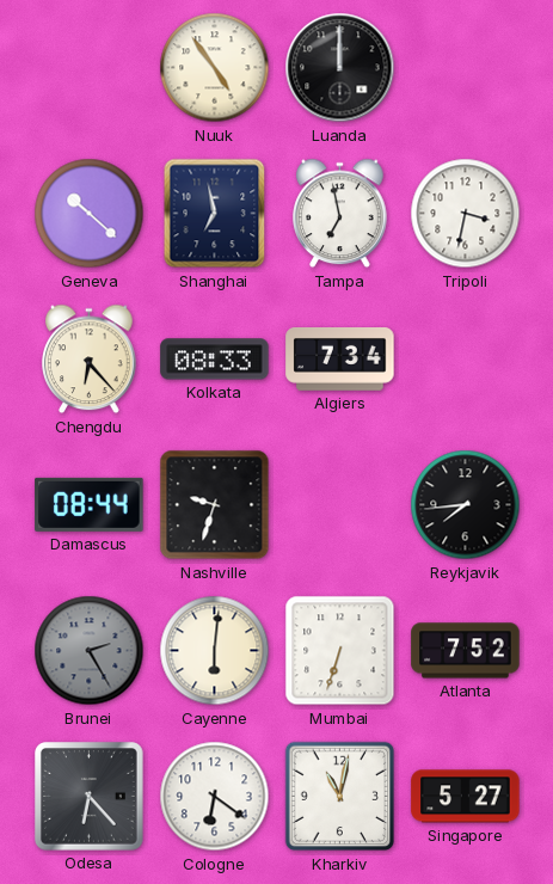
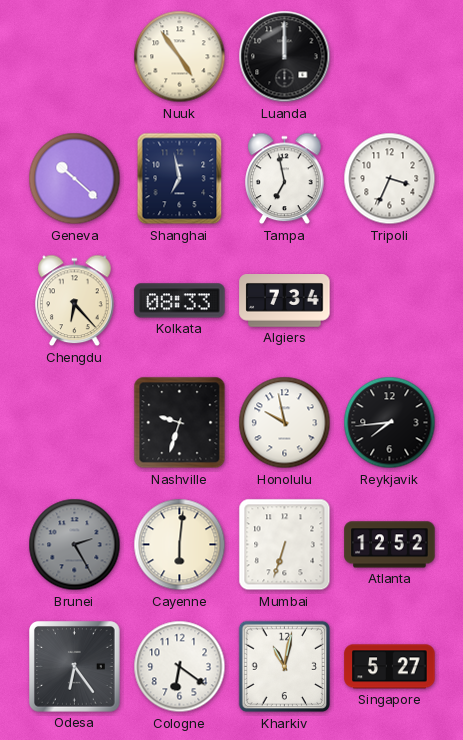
Tripoli: 3:32 -> 3:34 (390, 179)
Damascus: 08:44 -> none (90, 504)
Honolulu: none -> 9:58 (285, 423)
Atlanta: 7:52 -> 12:52 (390, 545)
Odesa: 6:23 -> 6:24 (75, 667)
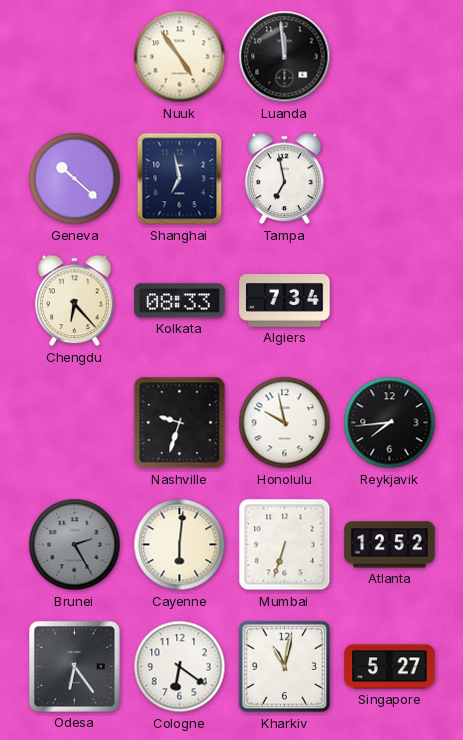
Luanda: 12:00 -> 11:59 (285, 57)
Tripoli: 3:34 -> none (390, 179)
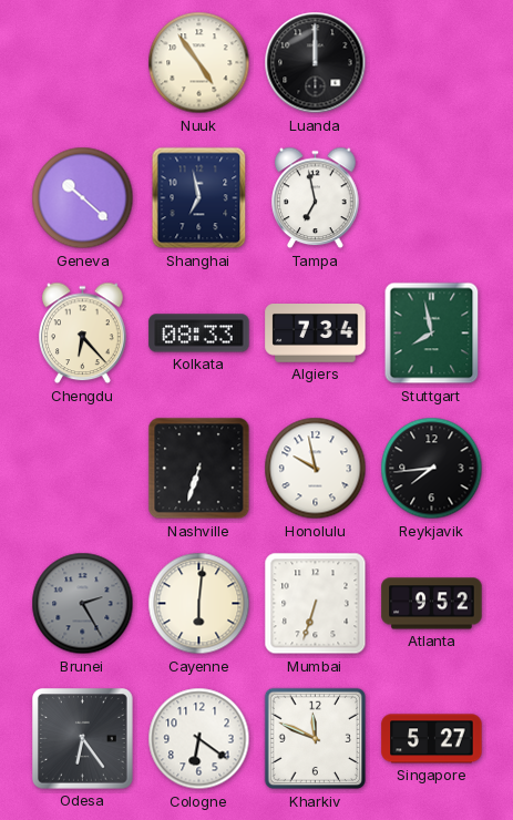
Luanda: 11:59 -> 12:00 (316, 63)
Stuttgart: none -> 7:58 (432, 334)
Nashville: 9:33 -> 6:33 (199, 469)
Atlanta: 12:52 -> 9:52 (432, 604)
Kharkiv: 11:02 -> 11:49 (316, 739)
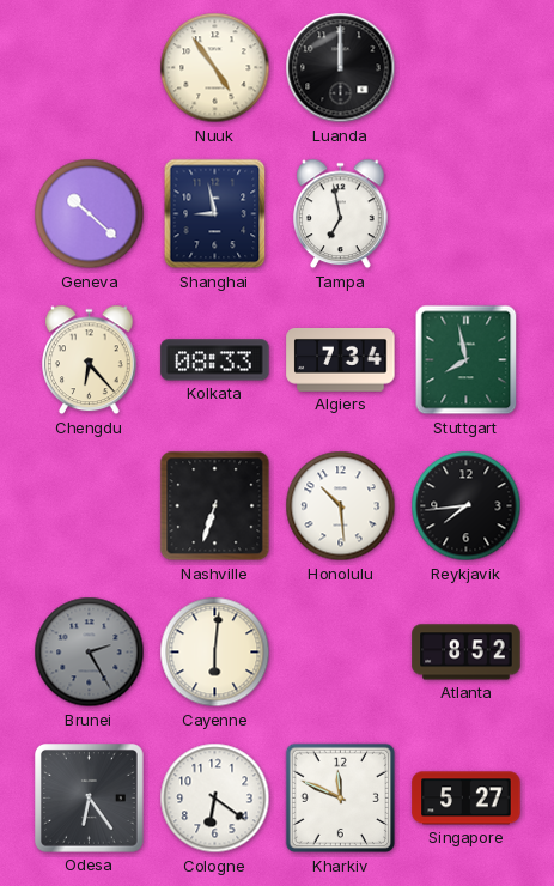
Shanghai: 6:58 -> 8:58 (215, 214)
Honolulu: 9:58 -> 10:29 (341, 506)
Mumbai: 6:33 -> none (316, 604)
Atlanta: 9:52 -> 8:52 (467, 653)
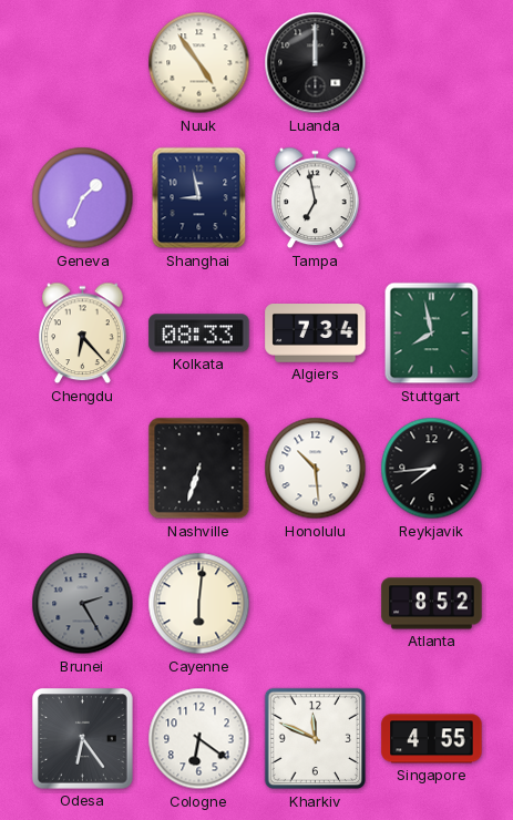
Geneva: 10:22 -> 1:34 (83, 198)
Singapore: 5:27 -> 4:55 (432, 739)
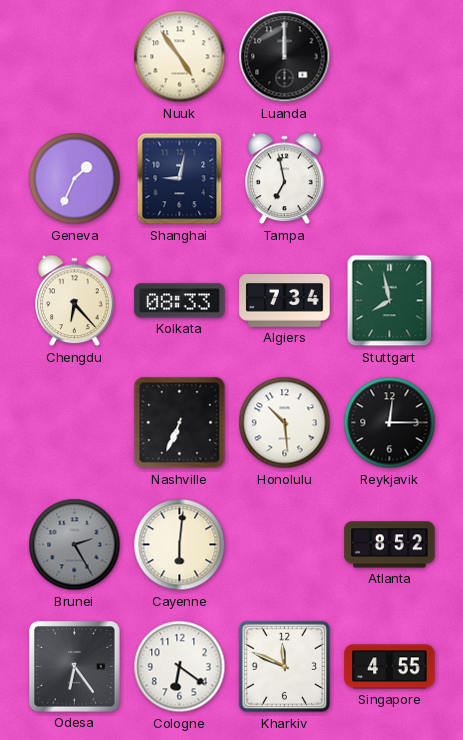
Shanghai: 8:58 -> 9:02 (180, 179)
Nashville: 6:33 -> 6:34 (180, 423)
Reykjavik: 7:44 -> 12:15 (390, 423)
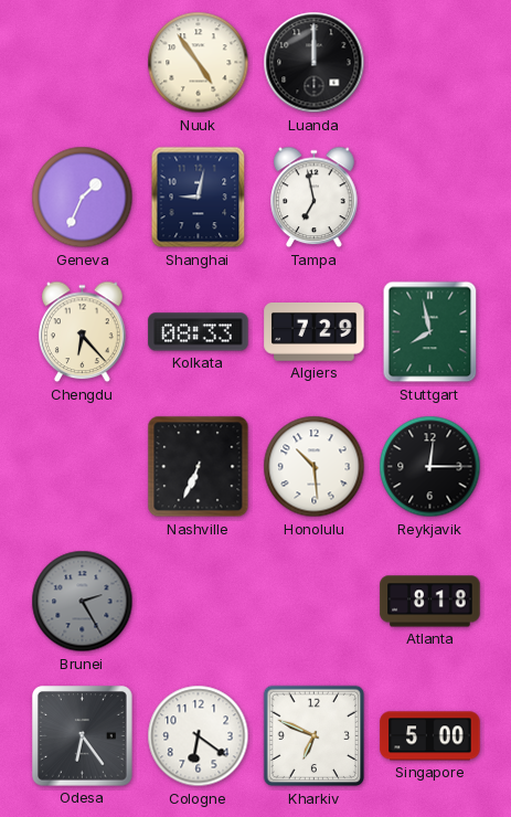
Algiers: 7:34 -> 7:29 (315, 332)
Cayenne: 6:01 -> none (180, 545)
Atlanta: 8:52 -> 8:18 (430, 602)
Kharkiv: 11:49 -> 6:49 (315, 736)
Singapore: 4:55 -> 5:00 (430, 736)
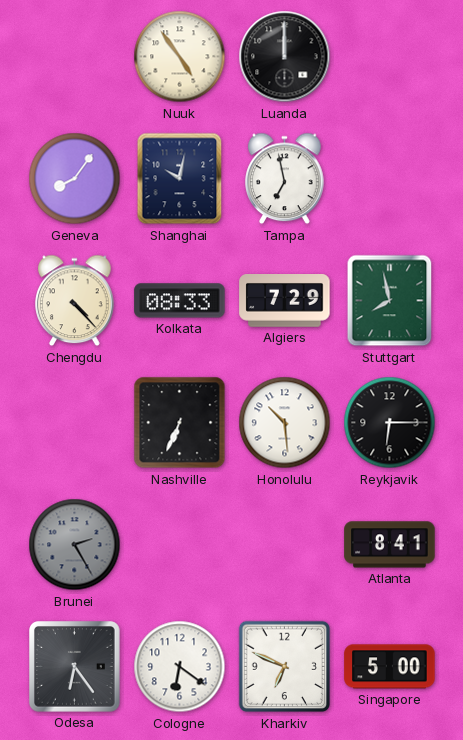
Geneva: 1:34 -> 8:06 (75, 179)
Shanghai: 9:02 -> 10:02 (180, 179)
Chengdu: 6:23 -> 4:23 (75, 301)
Reykjavik: 12:15 -> 6:15 (390, 423)
Atlanta: 8:18 -> 8:41 (390, 545)
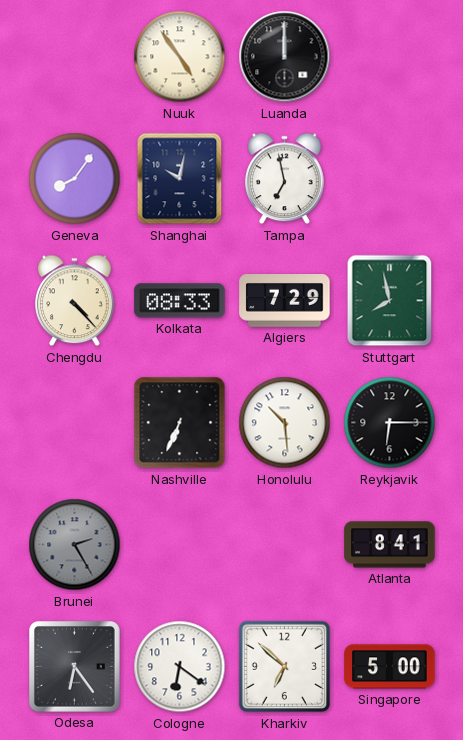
Kharkiv: 6:49 -> 6:52 (285, 667)
